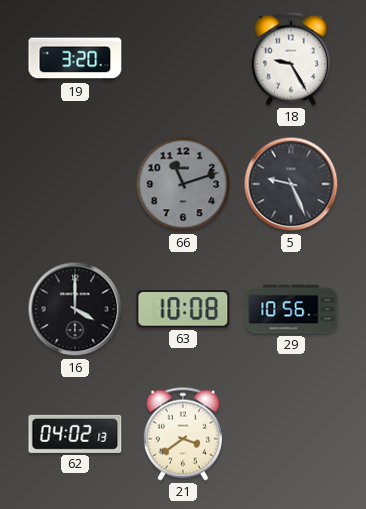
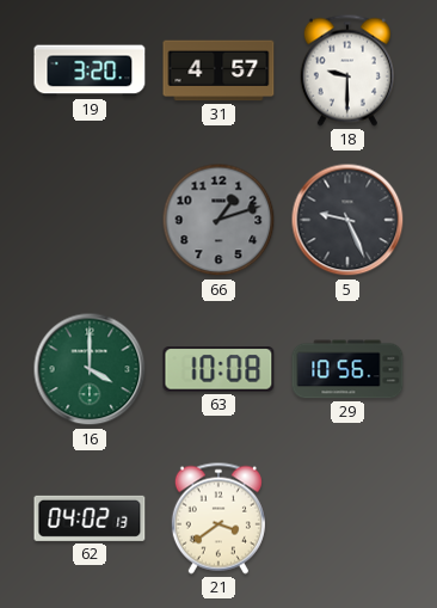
31: none -> 4:57 (219, 70)
18: 9:25 -> 9:30 (347, 70)
66: 11:12 -> 1:12 (219, 220)
16 dial: black -> green (90, 369)
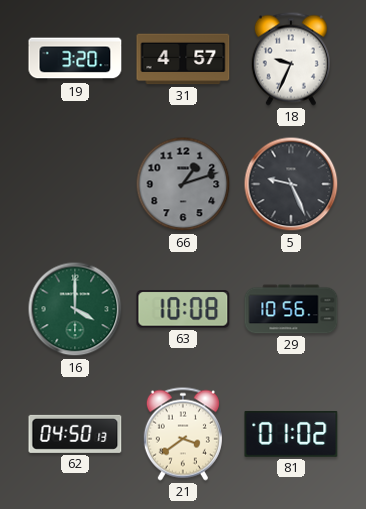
18: 9:30 -> 9:34 (291, 59)
62: 04:02 -> 04:50 (75, 434)
81: none -> 01:02 (291, 434)
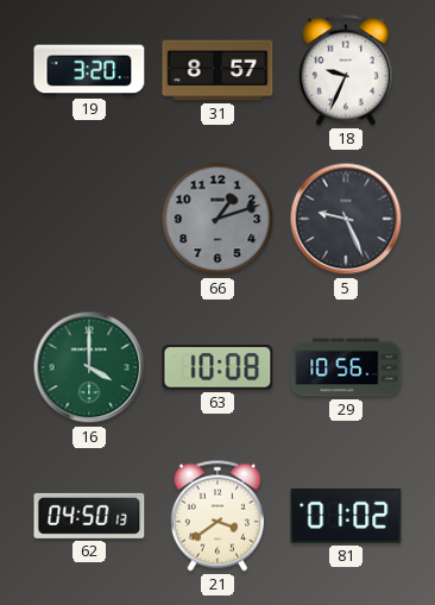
31: 4:57 -> 8:57 (218, 70)
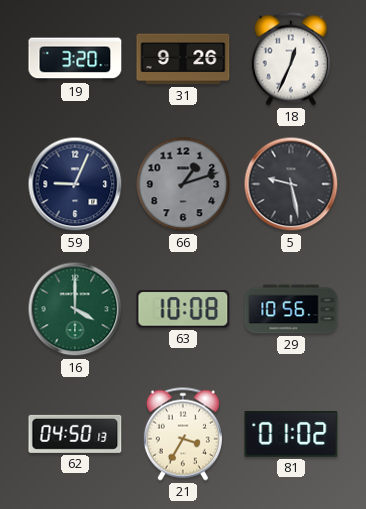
31: 8:57 -> 9:26 (183, 59)
18: 9:34 -> 12:34 (291, 59)
59: none -> 9:04 (75, 184)
5: 9:26 -> 9:28 (291, 184)
21: 3:39 -> 3:35 (183, 434)
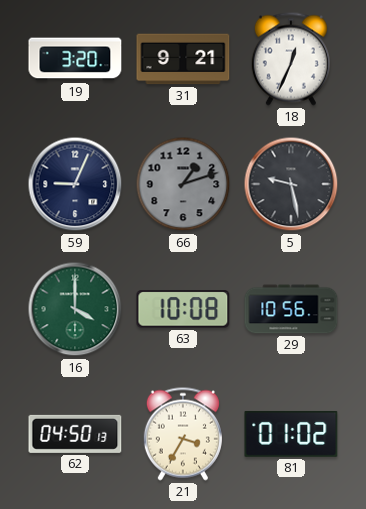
31: 9:26 -> 9:21 (183, 59)
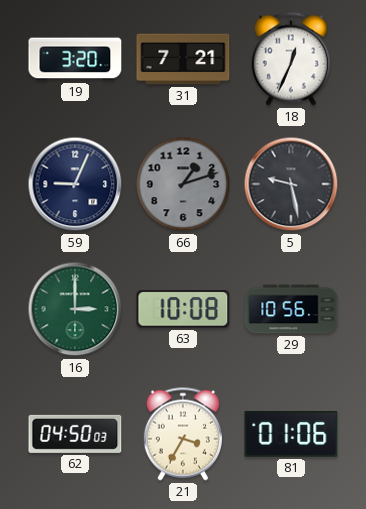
31: 9:21 -> 7:21 (183, 59)
16: 4:00 -> 3:00 (75, 309)
62: 04:50:13 -> 04:50:03 (75, 434)
81: 01:02 -> 01:06 (291, 434)
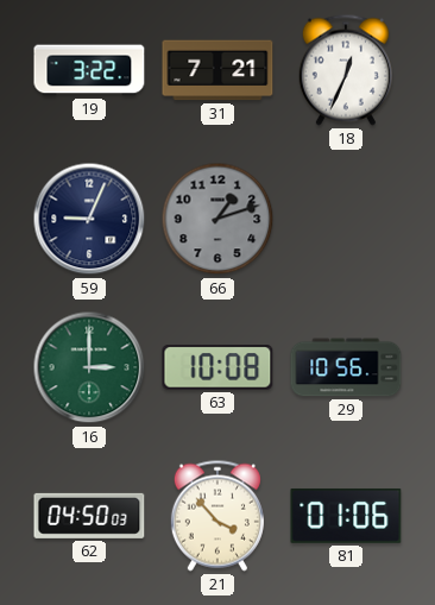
19: 3:20 -> 3:22 (89, 70)
5: 9:28 -> none (291, 184)
21: 3:35 -> 3:53 (218, 516)
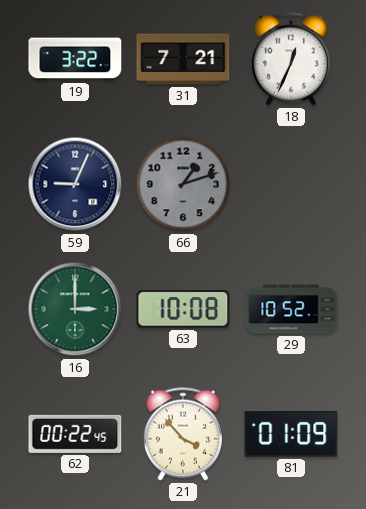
29: 10:56 -> 10:52 (291, 309)
62: 04:50 -> 00:22 (75, 434)
81: 01:06 -> 01:09 (291, 434)
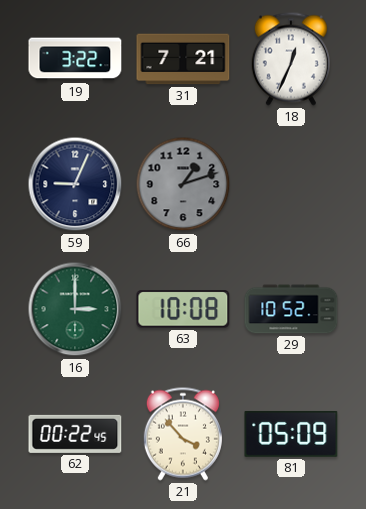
81: 01:09 -> 05:09 (291, 434)
